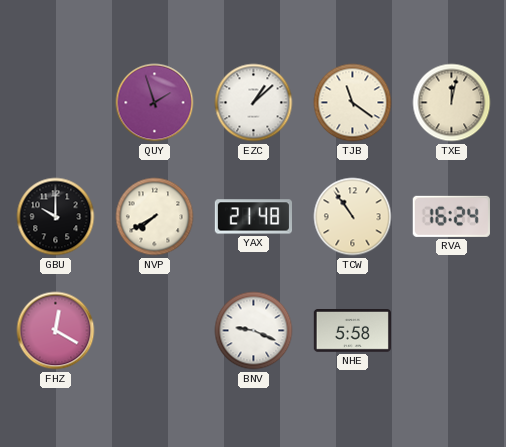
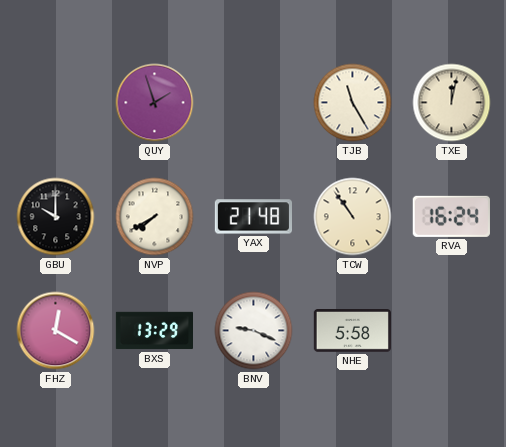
EZC: 1:08 -> none (254, 103)
TJB: 11:21 -> 11:25 (353, 103)
BXS: none -> 13:29 (154, 331)
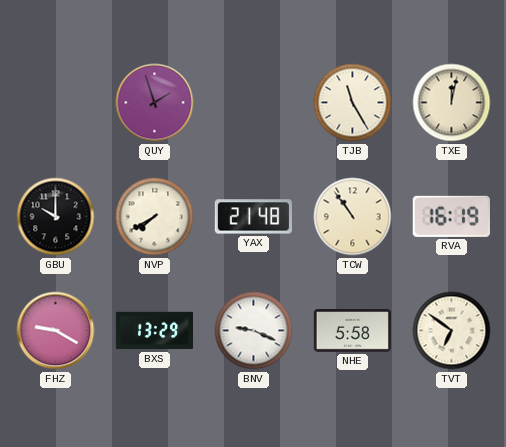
RVA: 16:24 -> 16:19 (451, 216)
FHZ: 12:20 -> 9:20 (56, 331)
TVT: none -> 6:51 (452, 331)
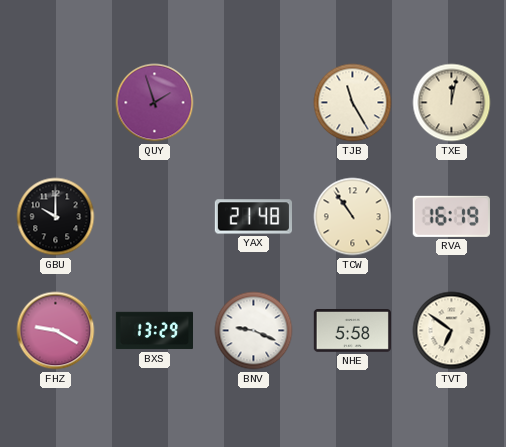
NVP: 7:40 -> none (155, 217)
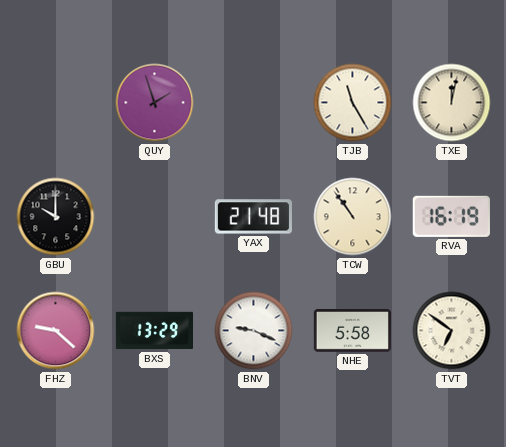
FHZ: 9:20 -> 9:22 (56, 331)
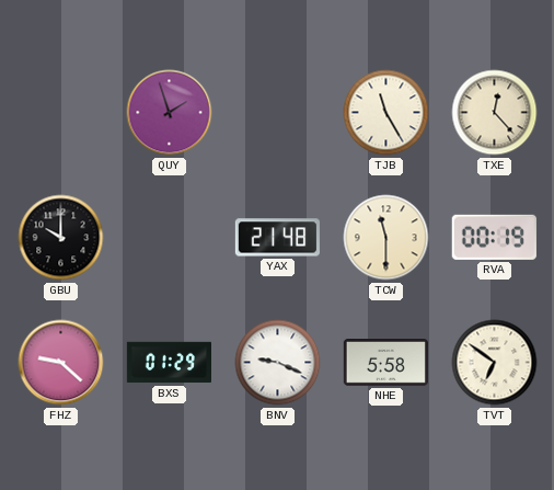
TXE: 12:02 -> 12:23 (495, 113)
TCW: 10:54 -> 11:30 (386, 238)
RVA: 16:19 -> 00:19 (494, 237)
BXS: 13:29 -> 01:29 (169, 363)
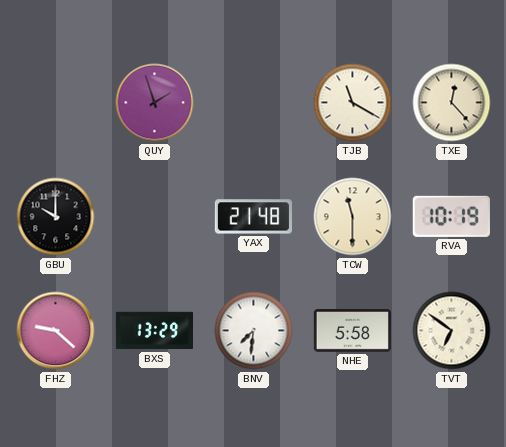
TJB: 11:25 -> 11:20 (353, 103)
RVA: 00:19 -> 10:19 (451, 216)
BXS: 01:29 -> 13:29 (154, 331)
BNV: 9:19 -> 7:31 (254, 331)
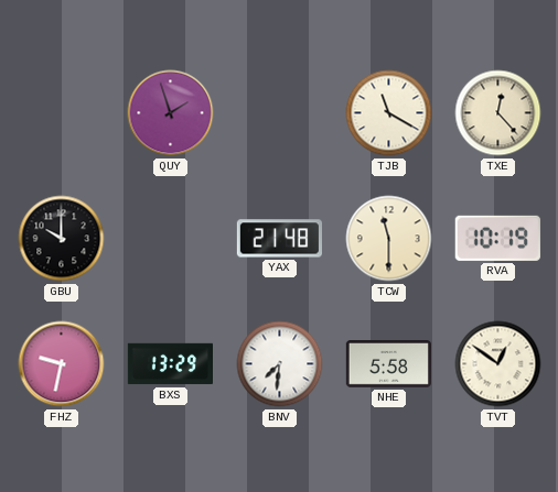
FHZ: 9:22 -> 9:32 (62, 364)
TVT: 6:51 -> 12:51 (498, 364)
